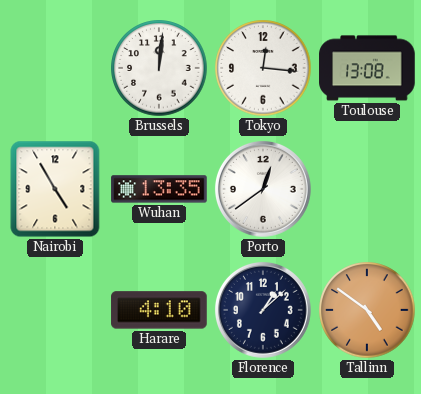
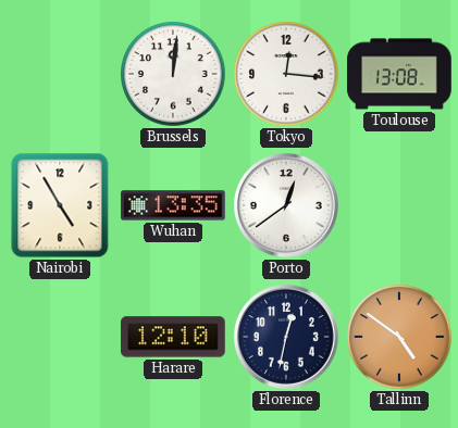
Harare: 4:10 -> 12:10 (173, 337)
Florence: 1:08 -> 12:32 (286, 337)
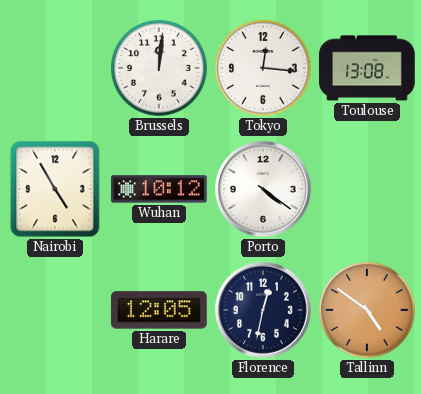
Wuhan: 13:35 -> 10:12 (159, 189)
Porto: 12:39 -> 4:21 (263, 189)
Harare: 12:10 -> 12:05 (159, 310)
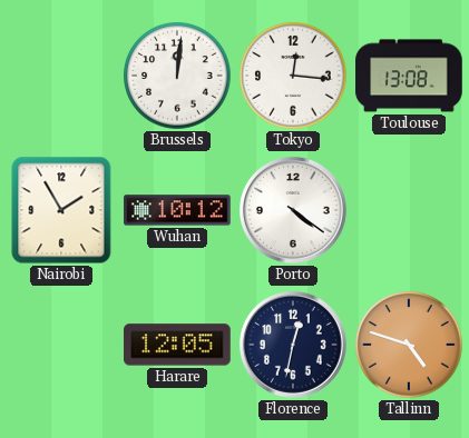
Nairobi: 4:55 -> 1:55 (61, 210)
Tallinn: 4:51 -> 4:48 (409, 345)
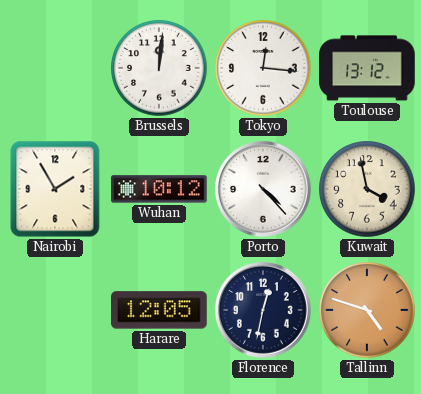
Toulouse: 13:08 -> 13:12 (367, 68)
Porto: 4:21 -> 4:23 (263, 189)
Kuwait: none -> 3:58 (367, 189)
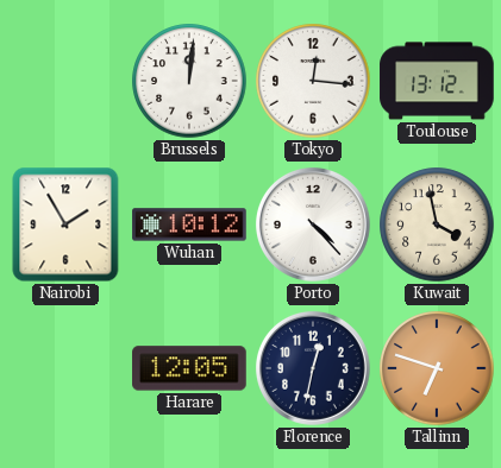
Tallinn: 4:48 -> 6:48 (437, 368)
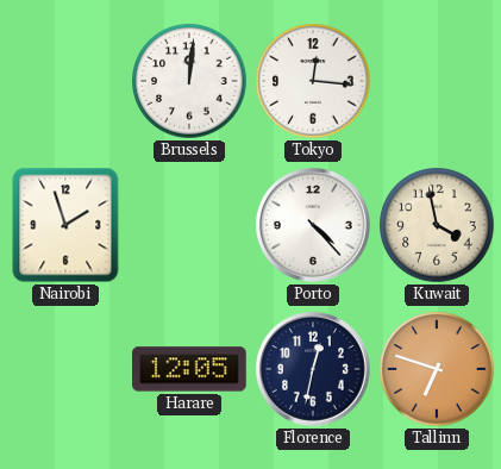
Toulouse: 13:12 -> none (437, 81)
Nairobi: 1:55 -> 1:57 (65, 225)
Wuhan: 10:12 -> none (189, 224)
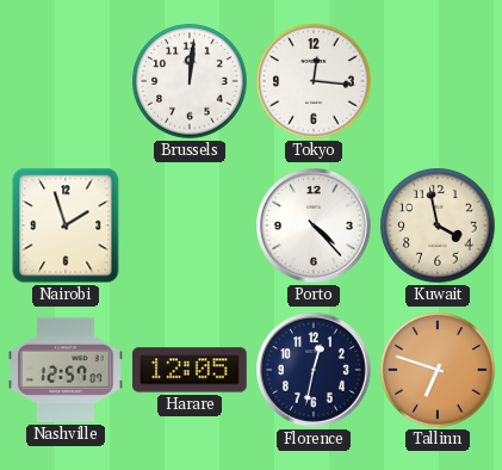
Nashville: none -> 12:57 (66, 370)
